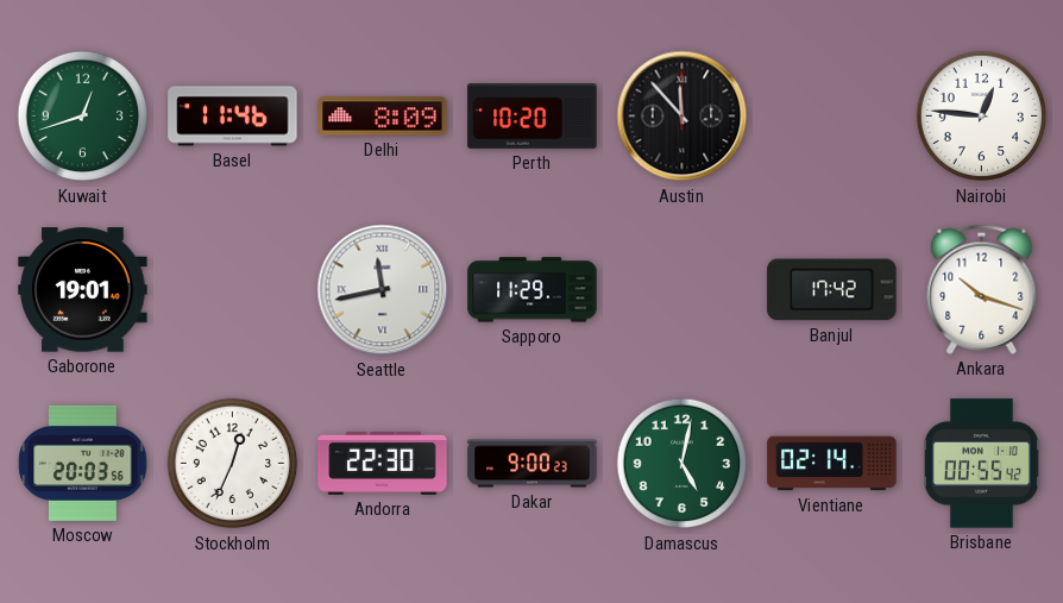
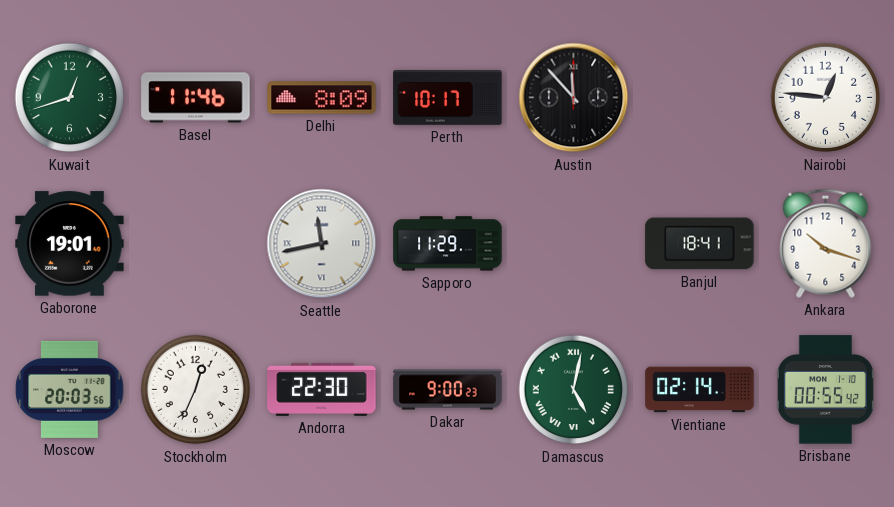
Perth: 10:20 -> 10:17 (448, 98)
Banjul: 17:42 -> 18:41 (700, 244)
Damascus numerals: Arabic -> Roman (574, 390)
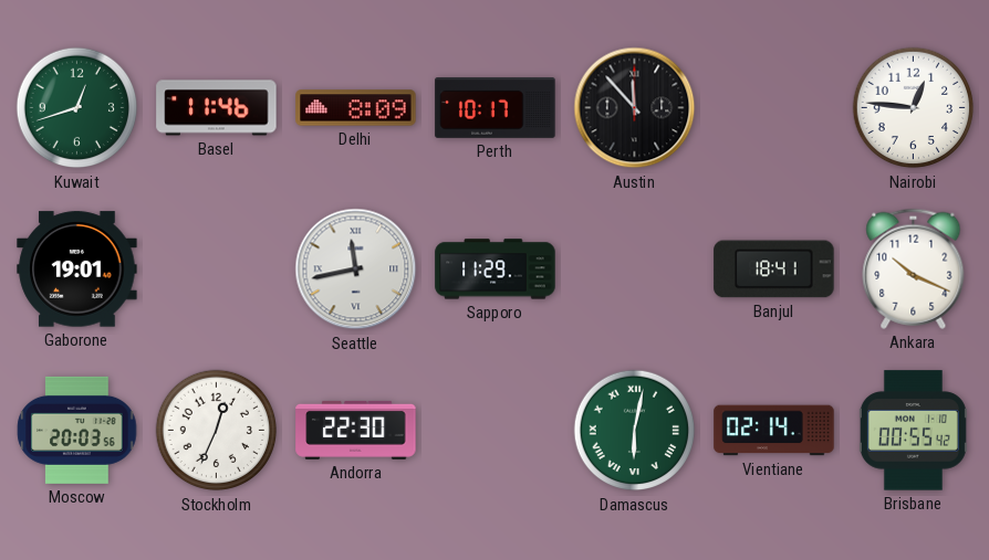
Ankara: 10:18 -> 10:19 (914, 268)
Dakar: 9:00 -> none (448, 390)
Damascus: 5:02 -> 6:02 (635, 431)
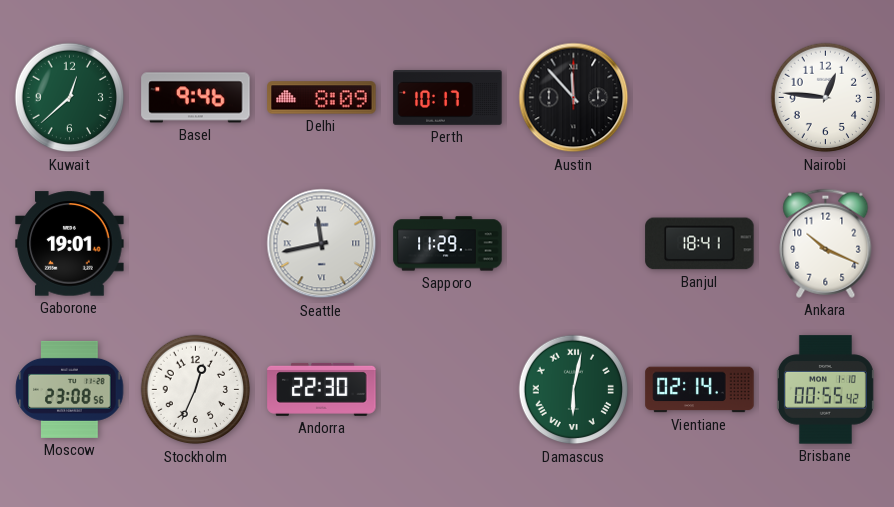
Kuwait: 12:42 -> 12:38 (70, 98)
Basel: 11:46 -> 9:46 (196, 98)
Moscow: 20:03 -> 23:08 (70, 389)
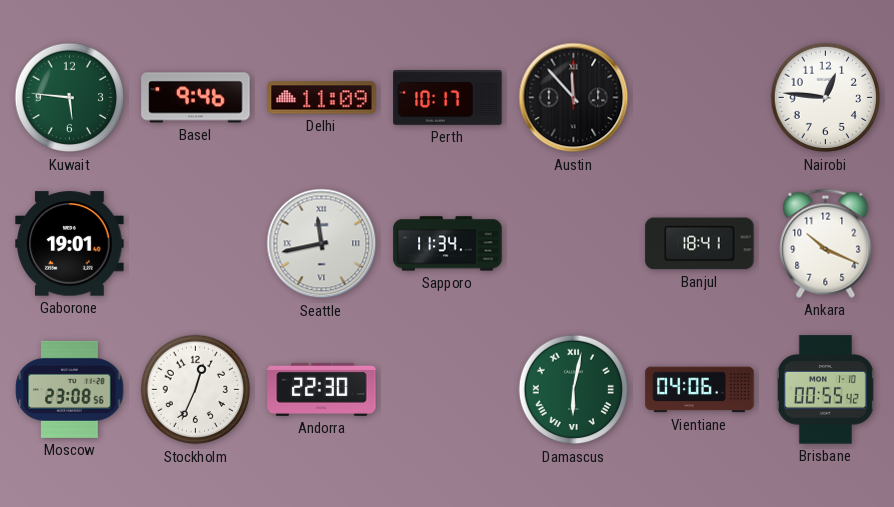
Kuwait: 12:38 -> 5:46 (70, 98)
Delhi: 8:09 -> 11:09 (322, 98)
Sapporo: 11:29 -> 11:34 (448, 244)
Vientiane: 02:14 -> 04:06 (700, 390)
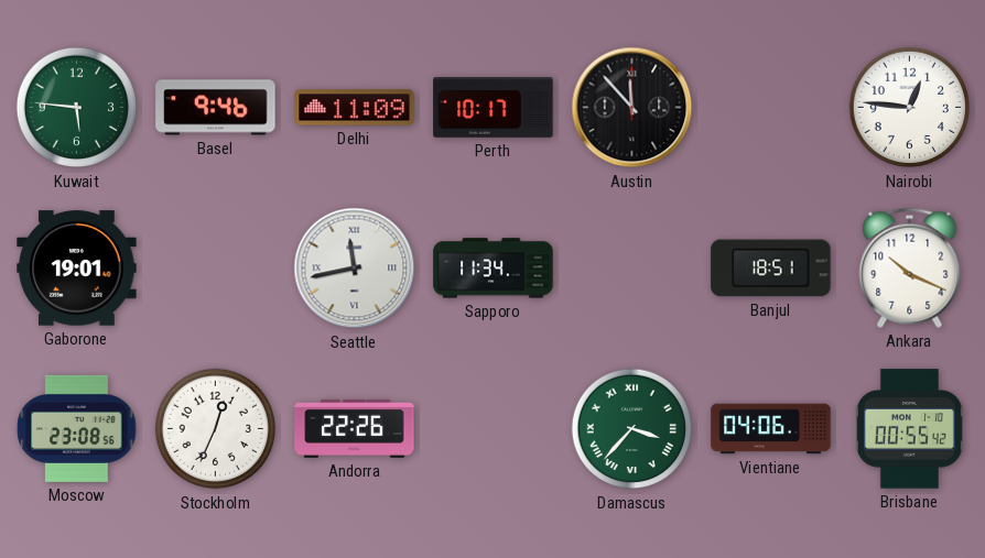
Banjul: 18:41 -> 18:51 (771, 269)
Andorra: 22:30 -> 22:26 (355, 428)
Damascus: 6:02 -> 3:37 (632, 429)
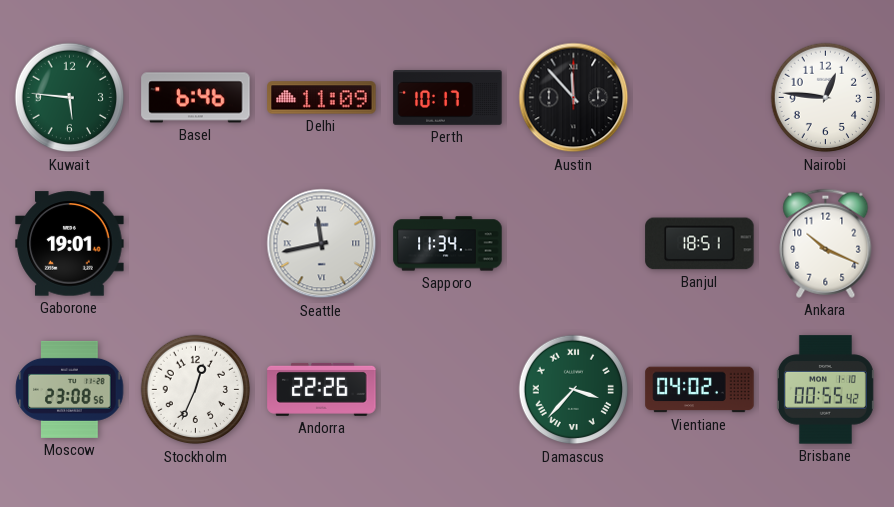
Basel: 9:46 -> 6:46 (196, 98)
Vientiane: 04:06 -> 04:02 (700, 390)
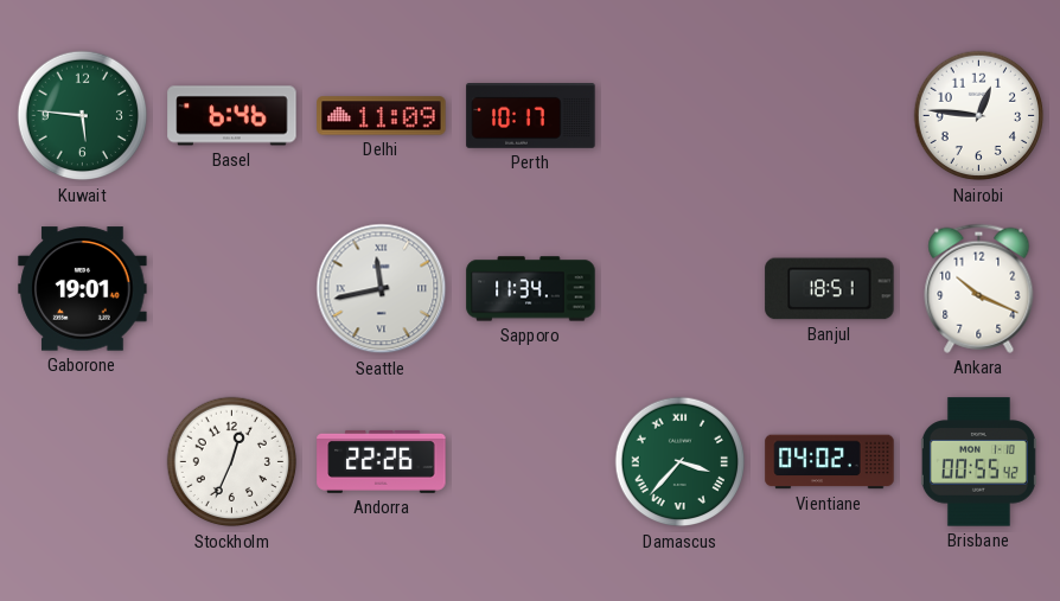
Austin: 11:53 -> none (574, 98)
Moscow: 23:08 -> none (70, 389)
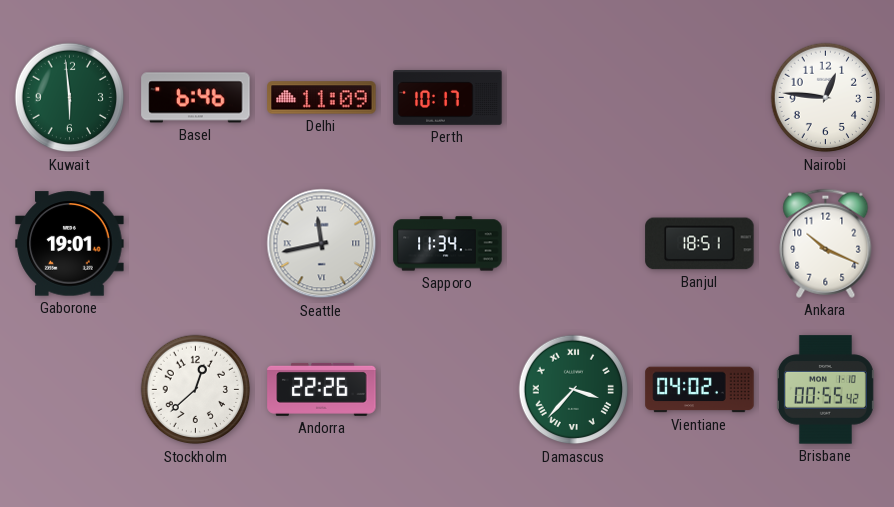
Kuwait: 5:46 -> 5:59 (70, 98)
Stockholm: 12:34 -> 12:38 (196, 390)
